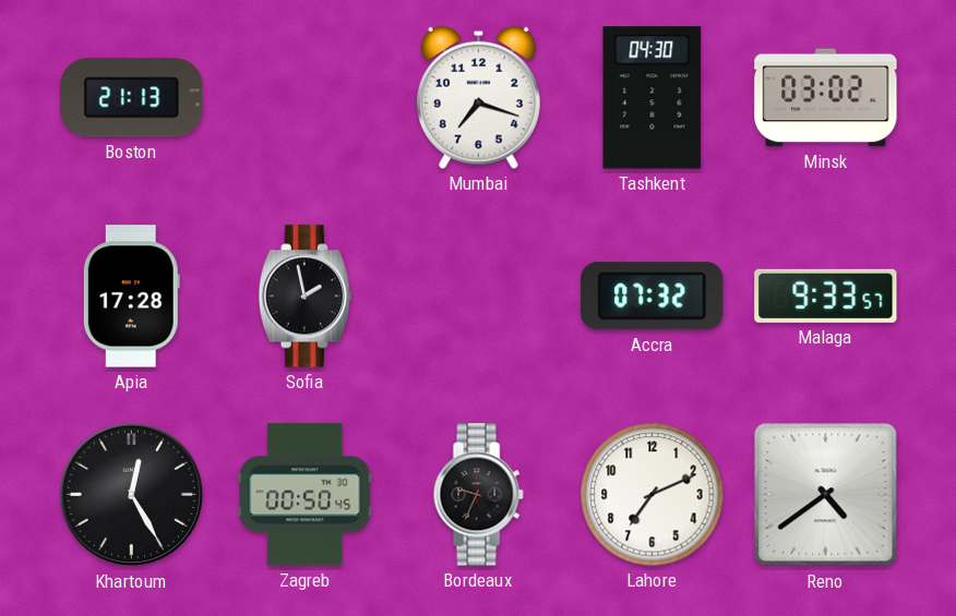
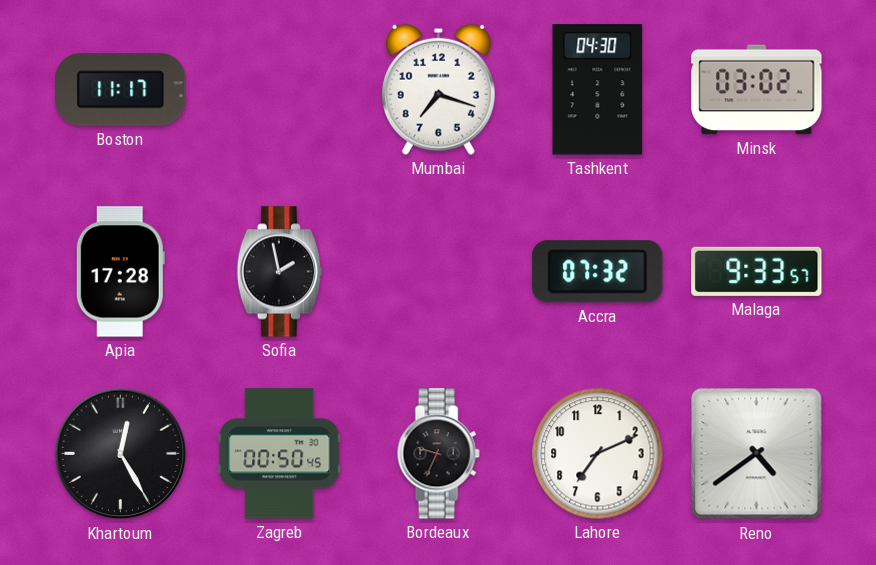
Boston: 21:13 -> 11:17 (121, 90)
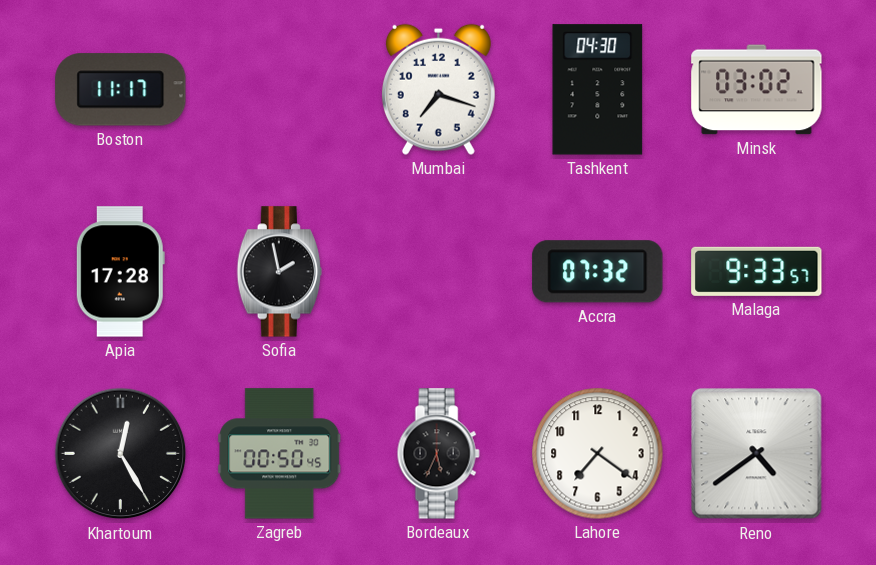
Bordeaux: 9:34 -> 5:34 (438, 454)
Lahore: 7:11 -> 7:21 (598, 454)
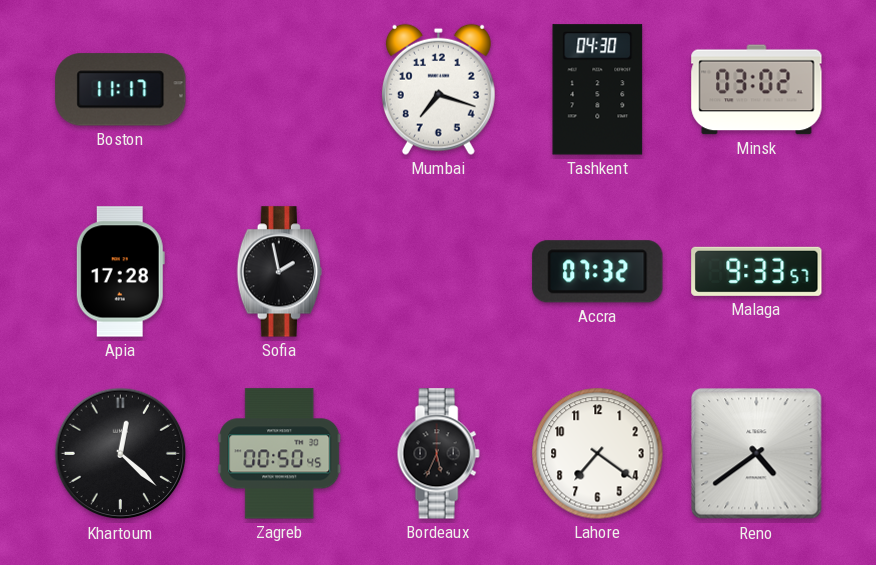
Khartoum: 12:25 -> 12:22 (121, 454)
